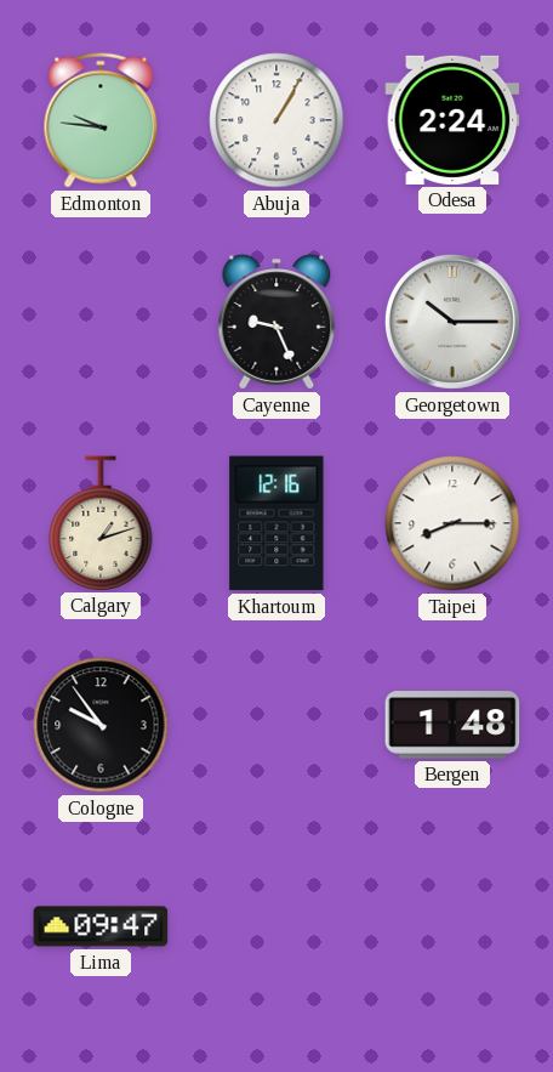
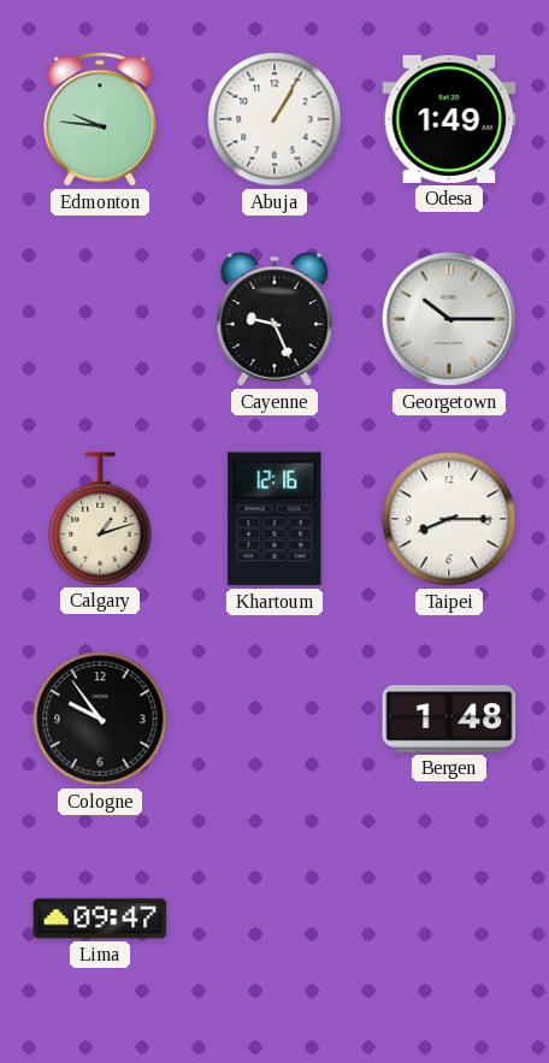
Odesa: 2:24 -> 1:49 (449, 119)
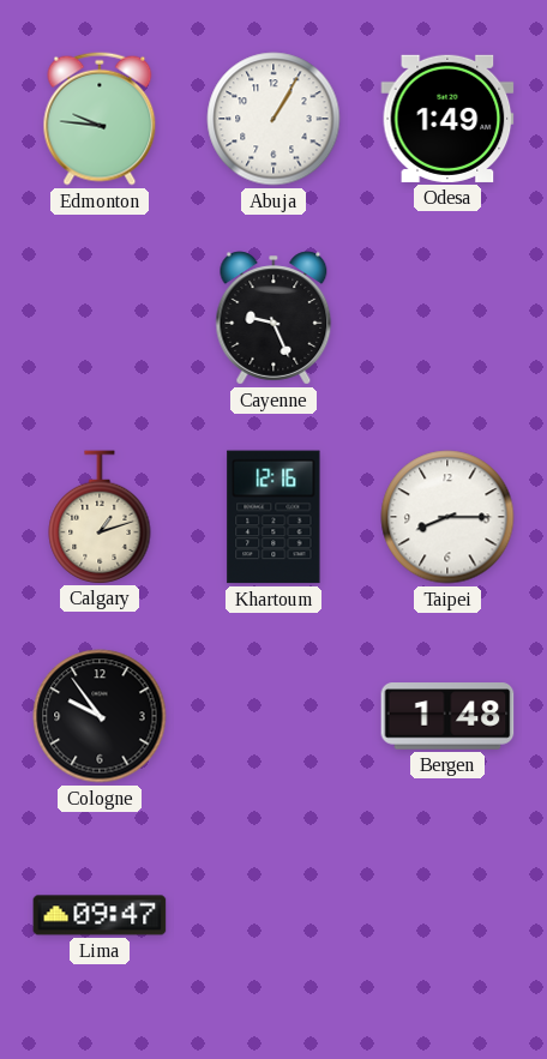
Georgetown: 10:15 -> none (449, 319)
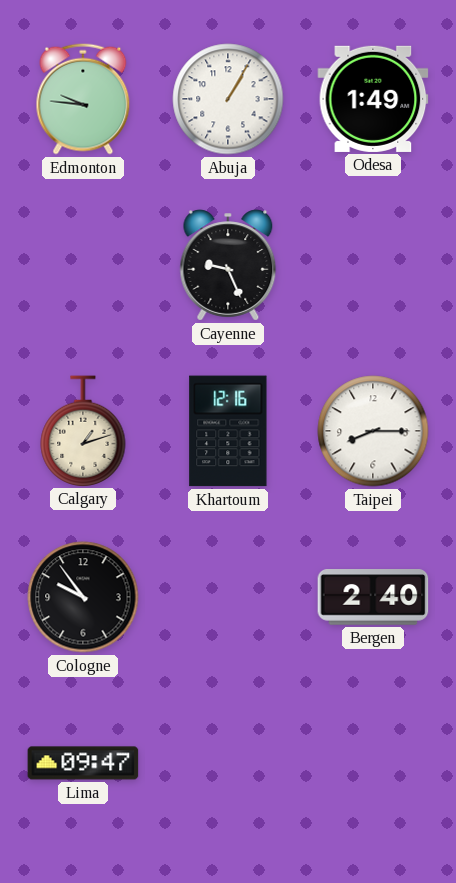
Bergen: 1:48 -> 2:40 (373, 597)
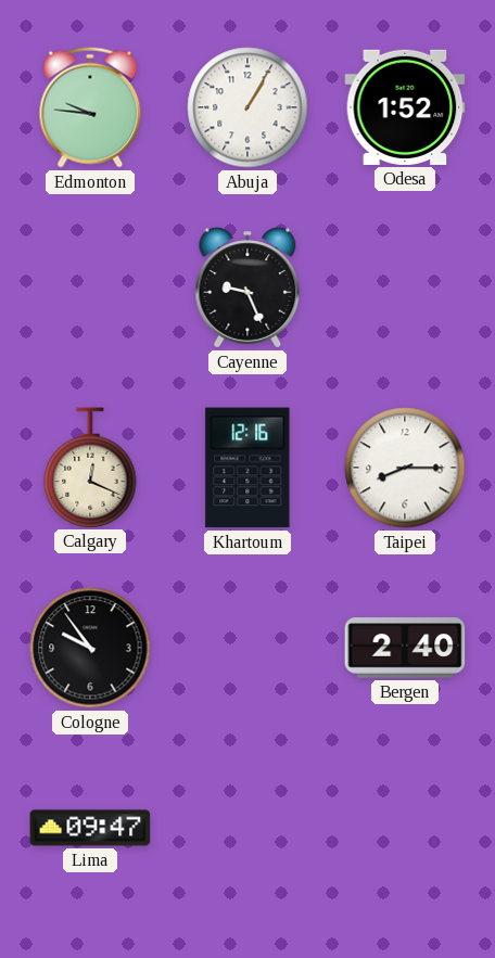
Odesa: 1:49 -> 1:52 (405, 107)
Calgary: 1:12 -> 12:19 (90, 468)
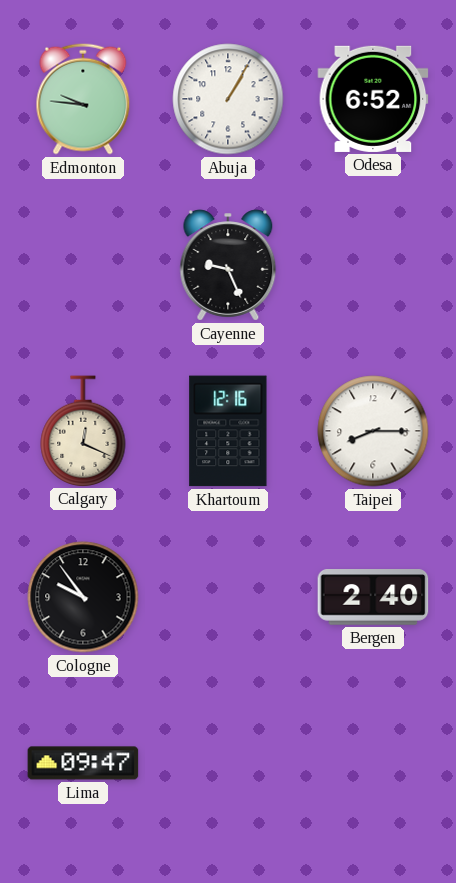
Odesa: 1:52 -> 6:52 (373, 99)
